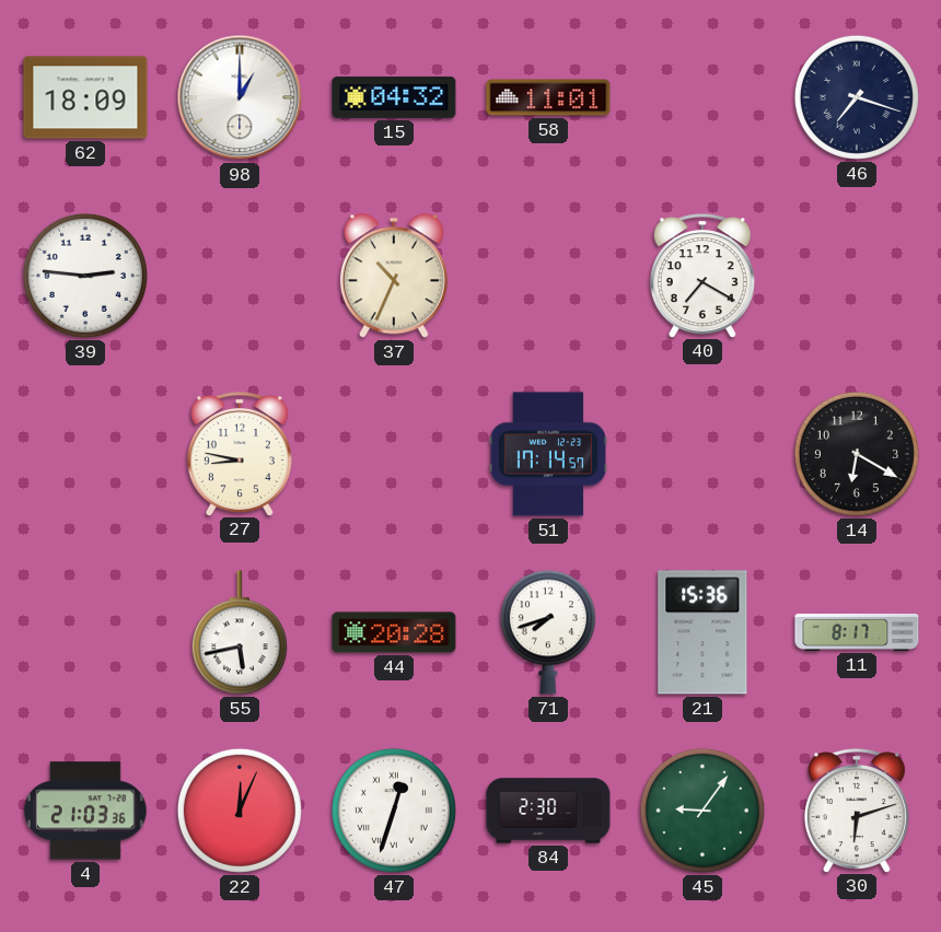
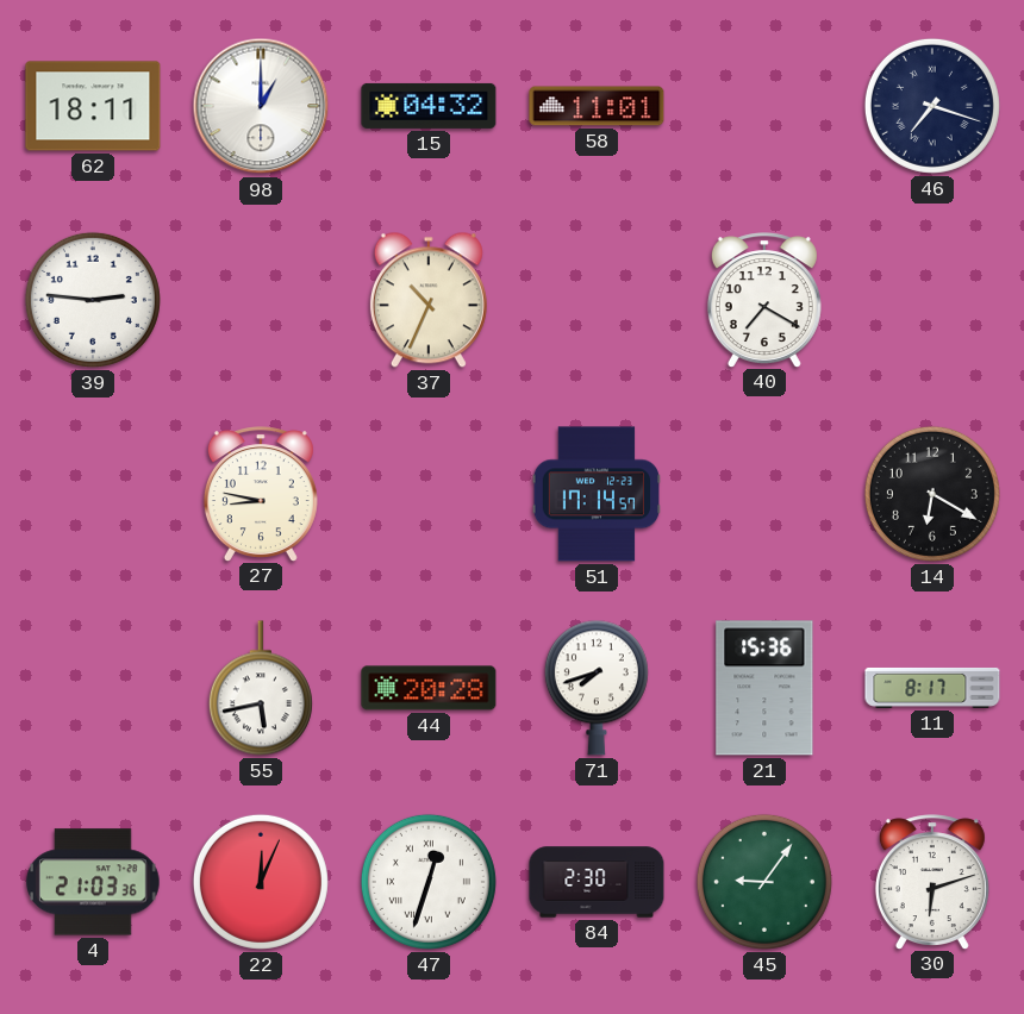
62: 18:09 -> 18:11 (93, 106)
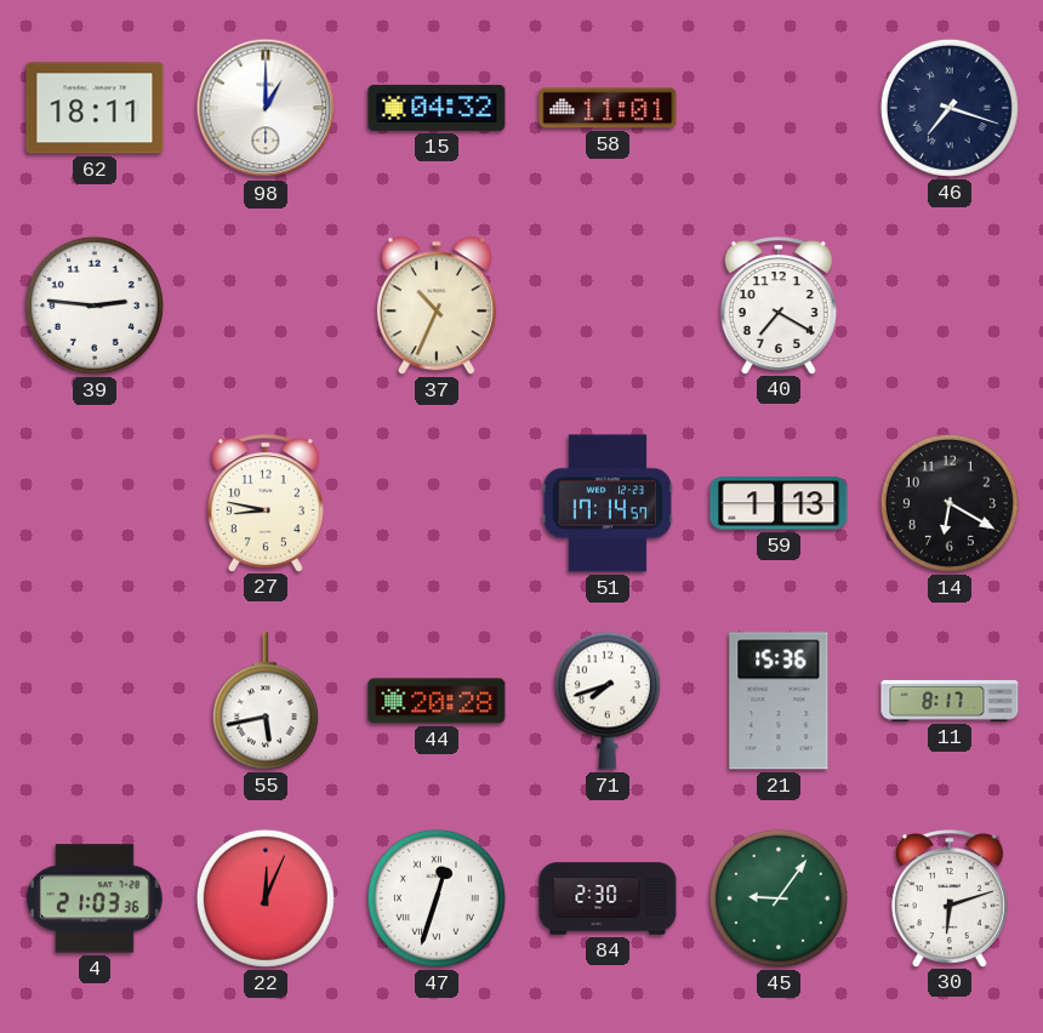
59: none -> 1:13 (779, 503)
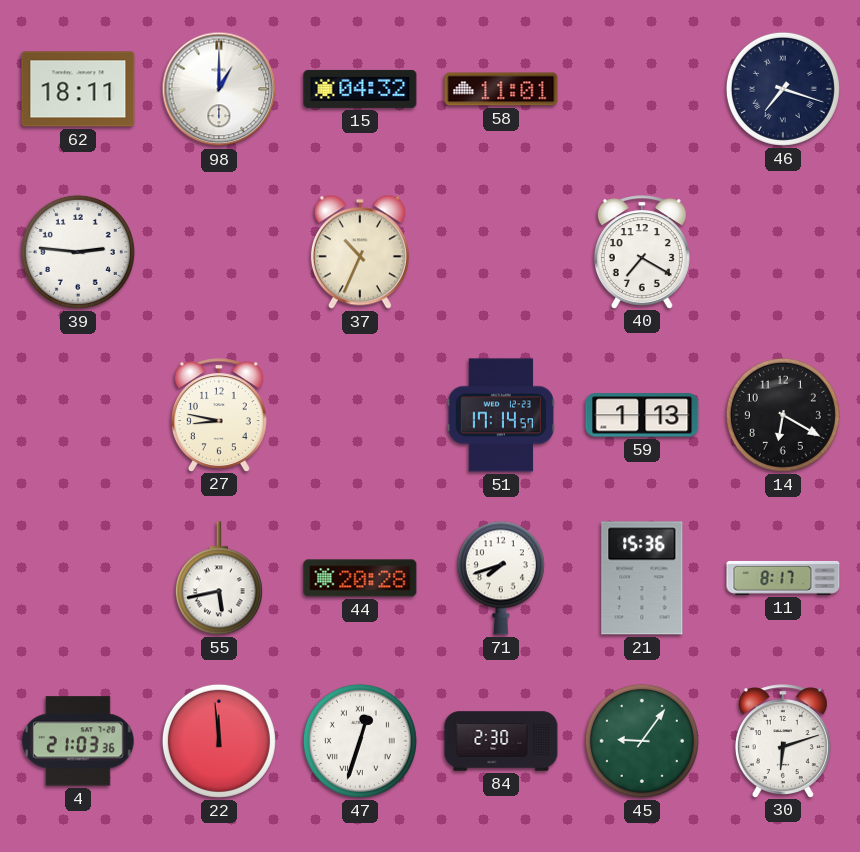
22: 12:04 -> 11:59 (219, 741)
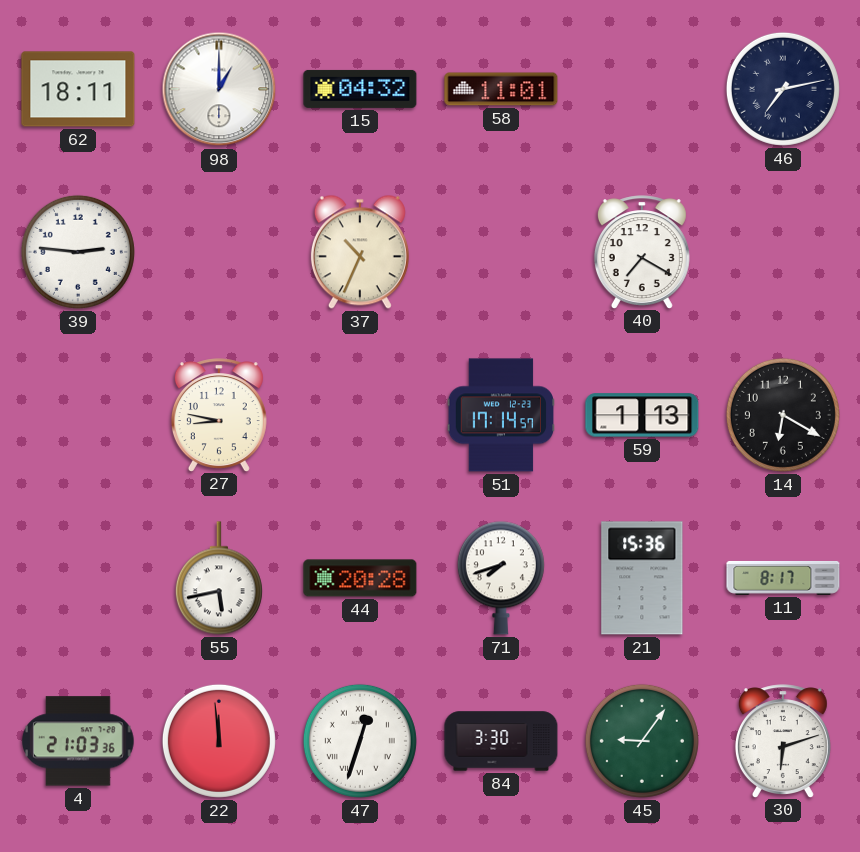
46: 7:18 -> 7:13 (783, 89)
84: 2:30 -> 3:30 (501, 741)
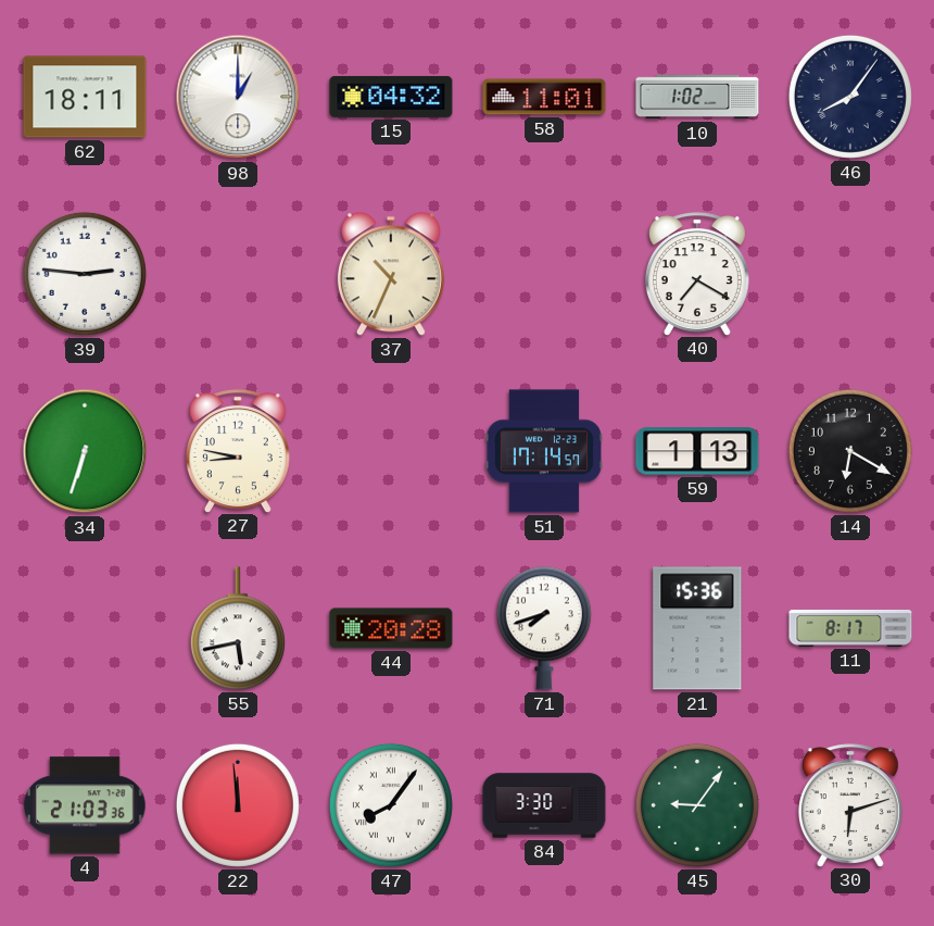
10: none -> 1:02 (697, 97)
46: 7:13 -> 8:06 (850, 97)
34: none -> 6:33 (85, 451)
47: 12:33 -> 8:06 (391, 805)
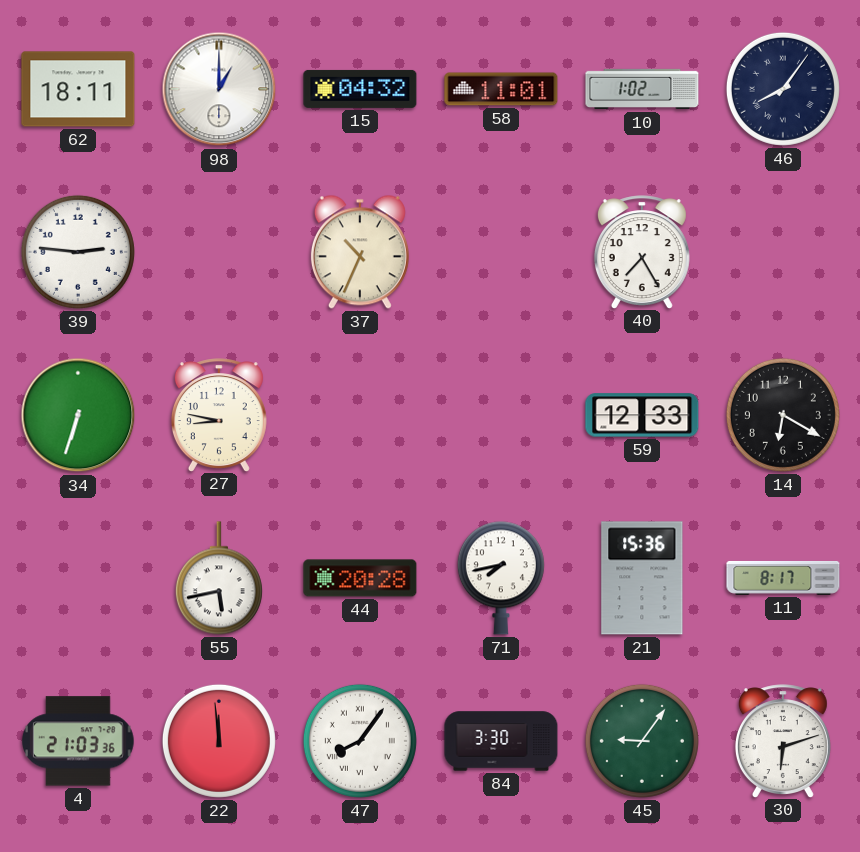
40: 7:20 -> 7:25 (642, 252)
51: 17:14 -> none (543, 451)
59: 1:13 -> 12:33 (642, 415)
71: 7:42 -> 7:43 (501, 578)
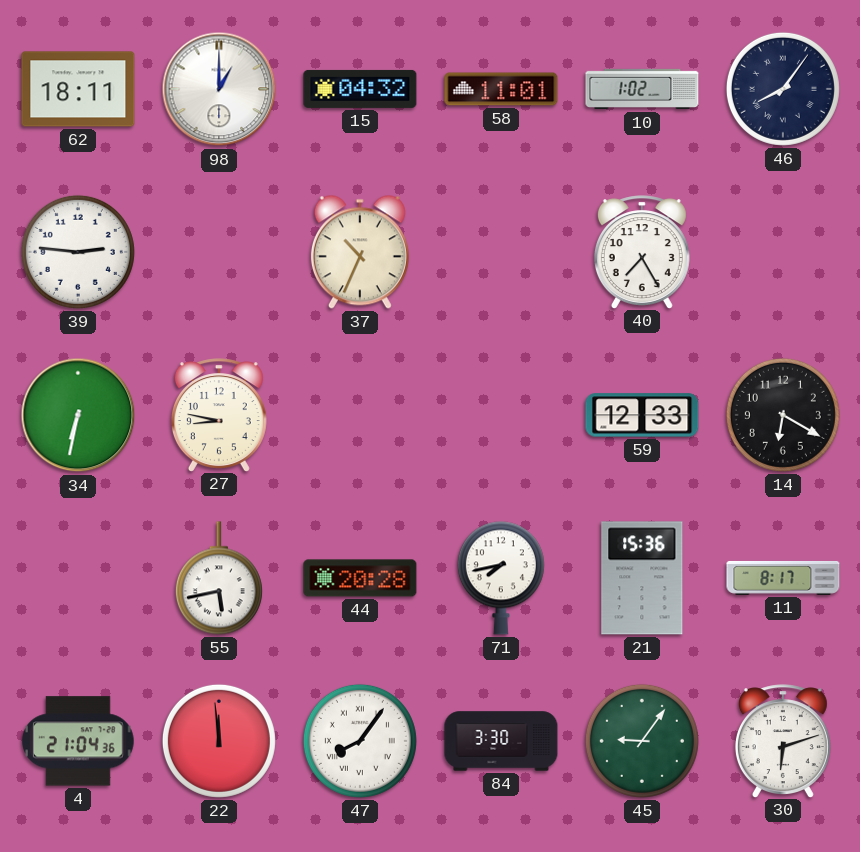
34: 6:33 -> 6:32 (78, 415)
4: 21:03 -> 21:04 (79, 741)
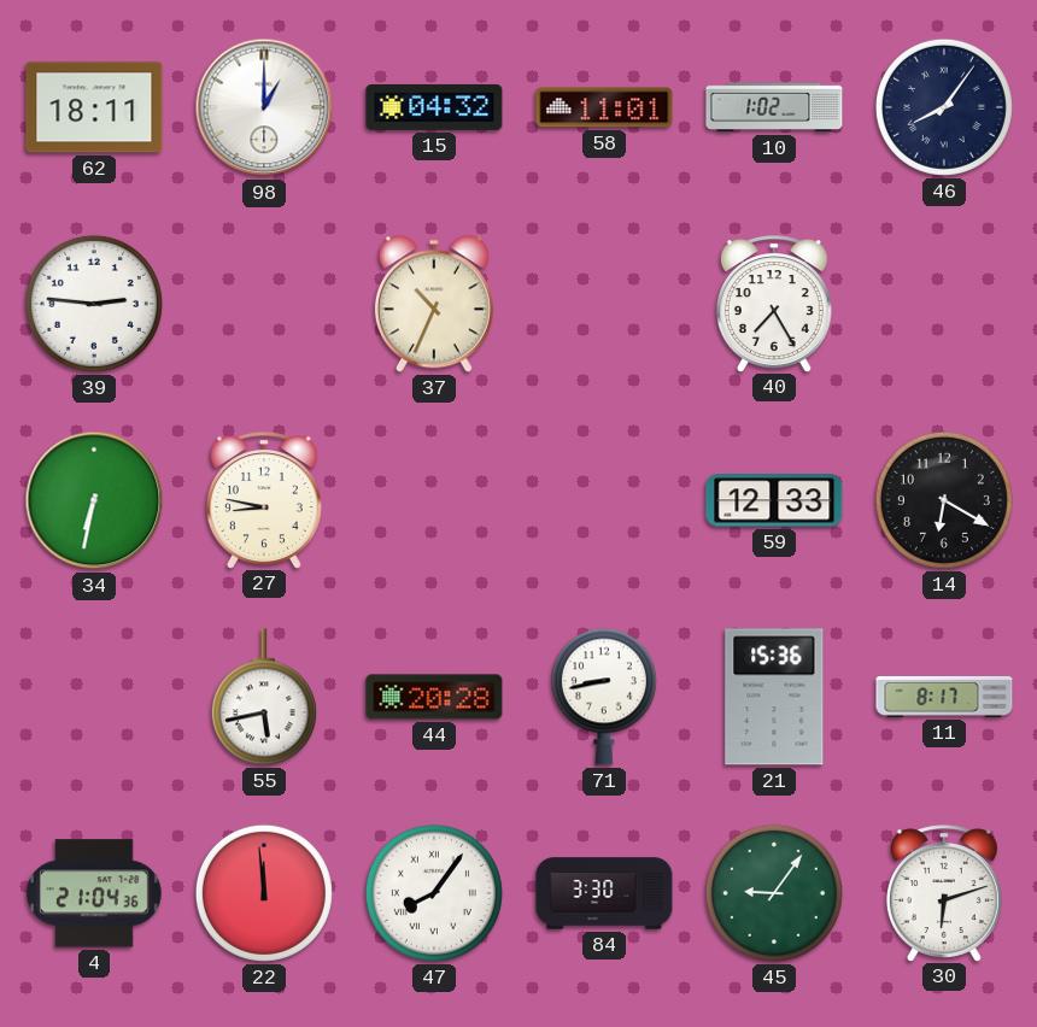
71: 7:43 -> 8:43 (604, 697)
